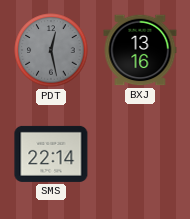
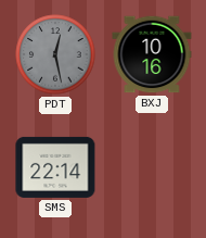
BXJ: 13:16 -> 10:16 (152, 54)
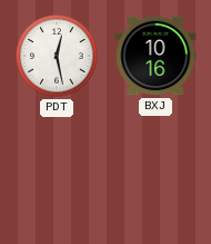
PDT dial: grey -> white (57, 56)
SMS: 22:14 -> none (55, 167)
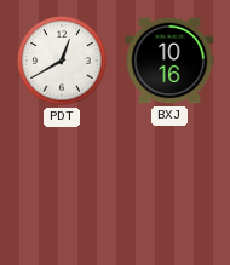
PDT: 12:28 -> 12:40 (62, 61)
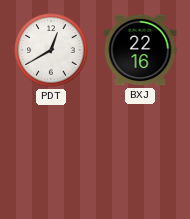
BXJ: 10:16 -> 22:16 (140, 50)
